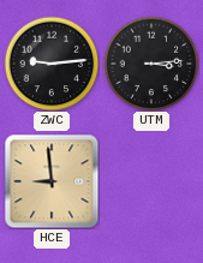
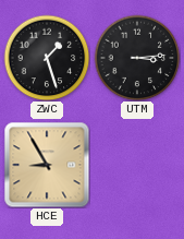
ZWC: 9:14 -> 1:27 (47, 58)
HCE: 8:59 -> 8:55 (47, 165)
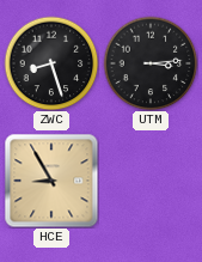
ZWC: 1:27 -> 8:27 (51, 63)
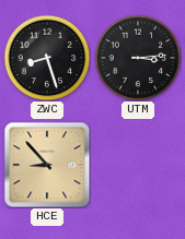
HCE: 8:55 -> 8:53 (47, 165)
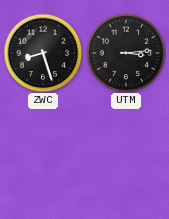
HCE: 8:53 -> none (47, 165)
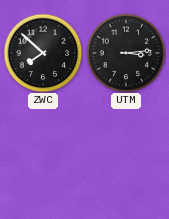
ZWC: 8:27 -> 7:52 (43, 53)
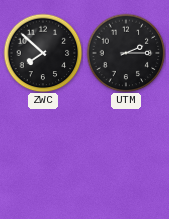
UTM: 3:14 -> 2:15 (126, 53)
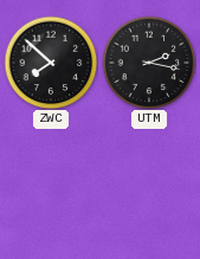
UTM: 2:15 -> 2:17 (149, 63)
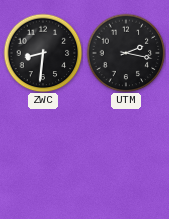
ZWC: 7:52 -> 8:31 (43, 53)
